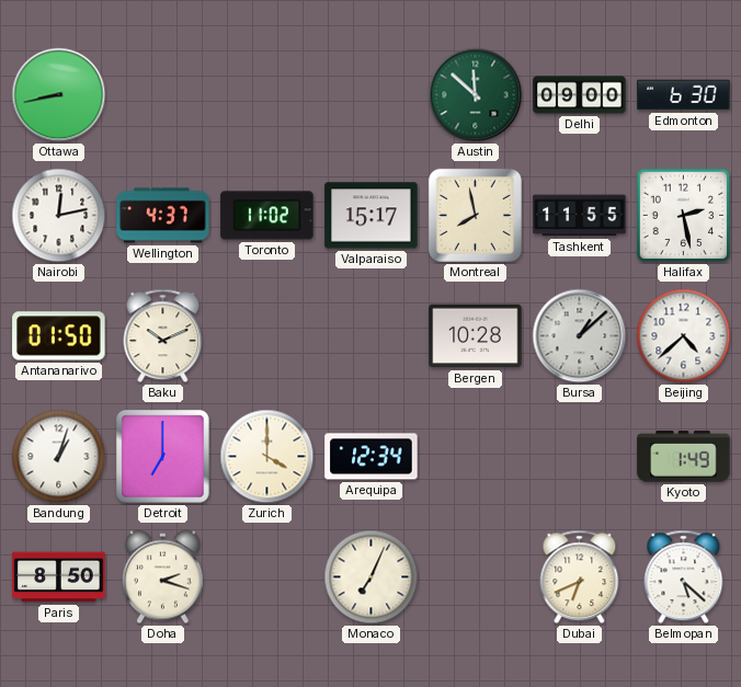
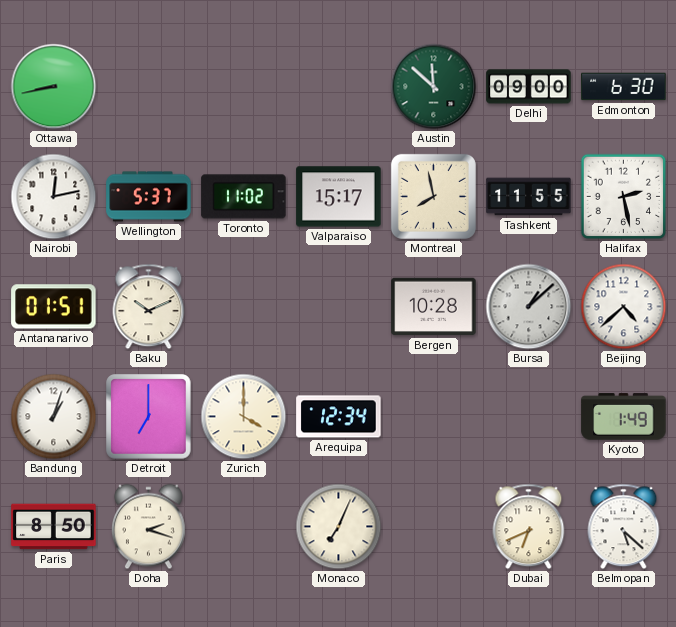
Wellington: 4:37 -> 5:37 (149, 197)
Antananarivo: 01:50 -> 01:51 (54, 307)
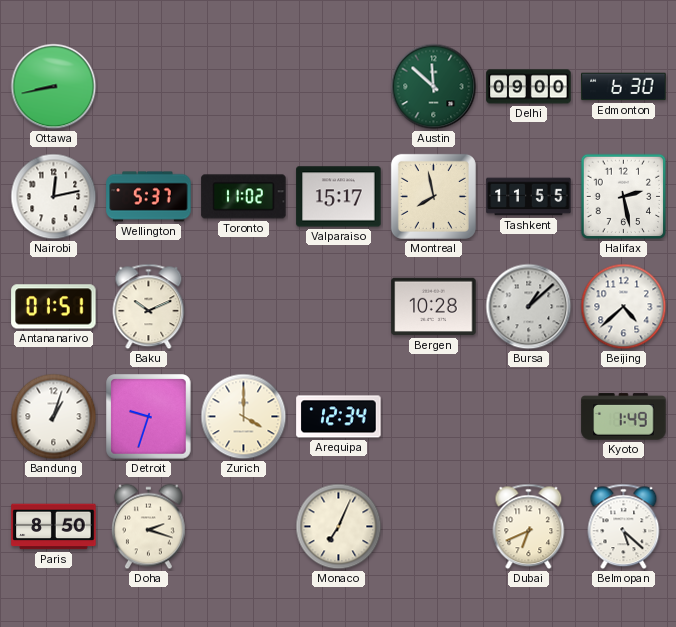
Detroit: 7:00 -> 9:33 (149, 417)
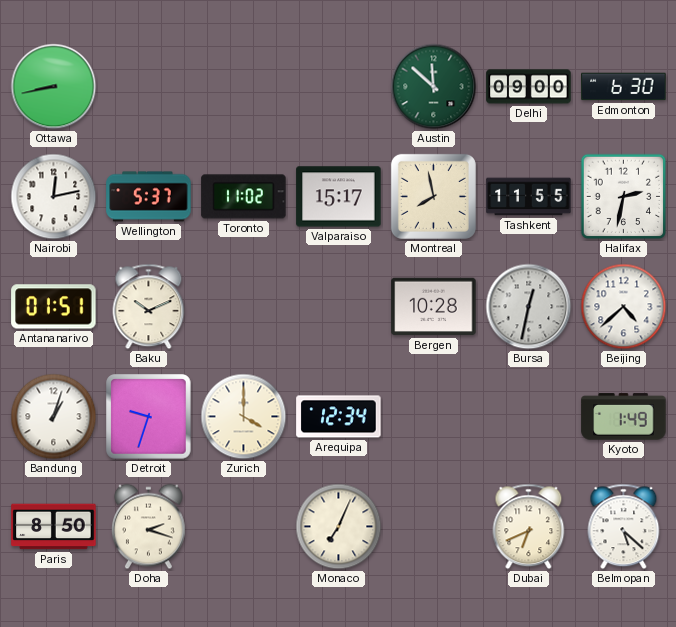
Halifax: 2:28 -> 2:32 (624, 197)
Bursa: 1:08 -> 12:32 (529, 307)
